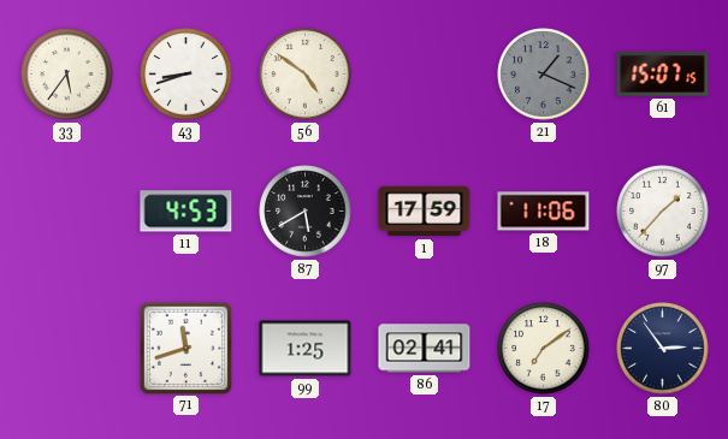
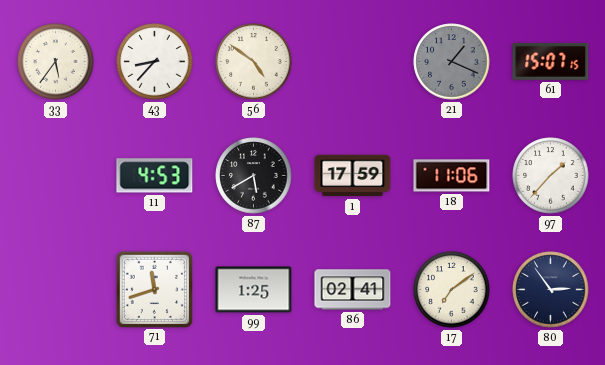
43: 8:42 -> 8:37 (155, 62)
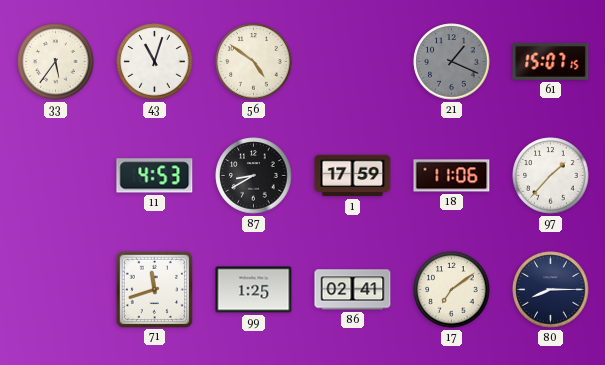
43: 8:37 -> 11:03 (155, 62)
87: 5:40 -> 8:40 (254, 176)
80: 2:54 -> 8:15 (551, 290)
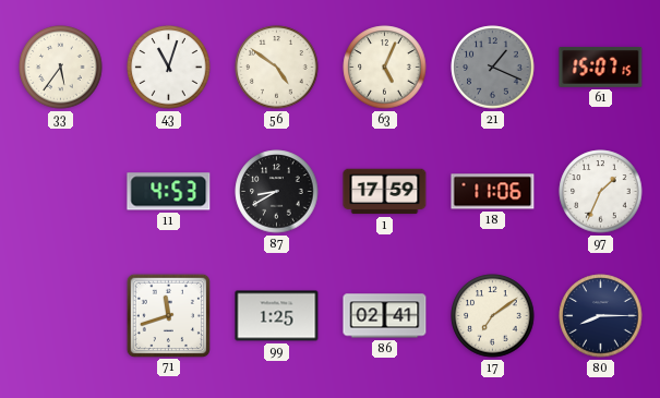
63: none -> 5:04 (385, 68)
97: 1:37 -> 1:34 (601, 192)
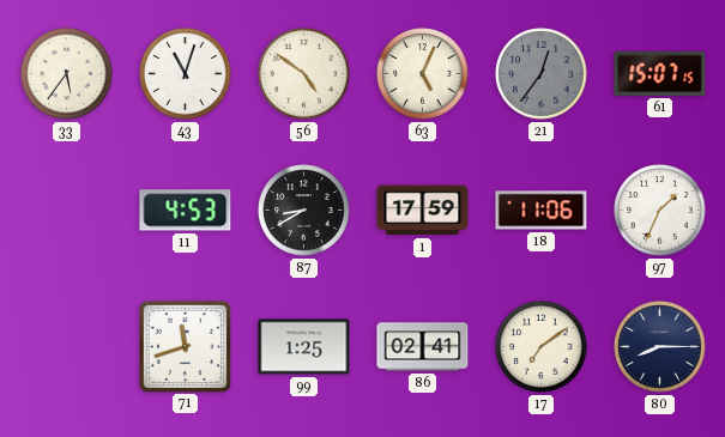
21: 1:19 -> 12:36 (542, 74)
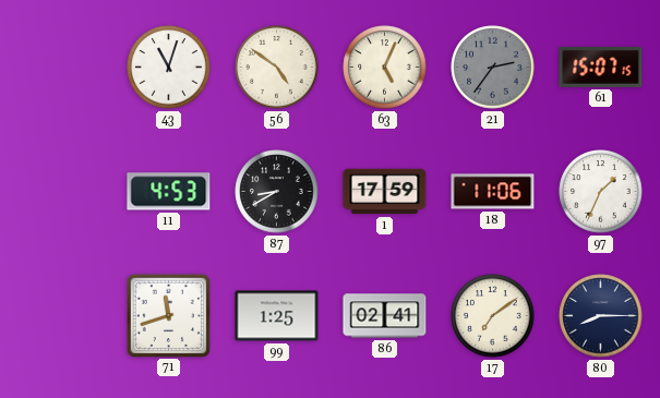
33: 5:36 -> none (67, 74)
21: 12:36 -> 2:36 (493, 68)
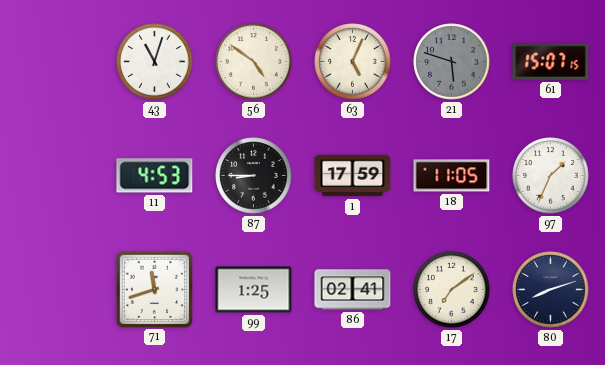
21: 2:36 -> 5:48 (452, 62)
87: 8:40 -> 8:45 (254, 176)
18: 11:06 -> 11:05 (452, 176)
80: 8:15 -> 8:12 (551, 290)
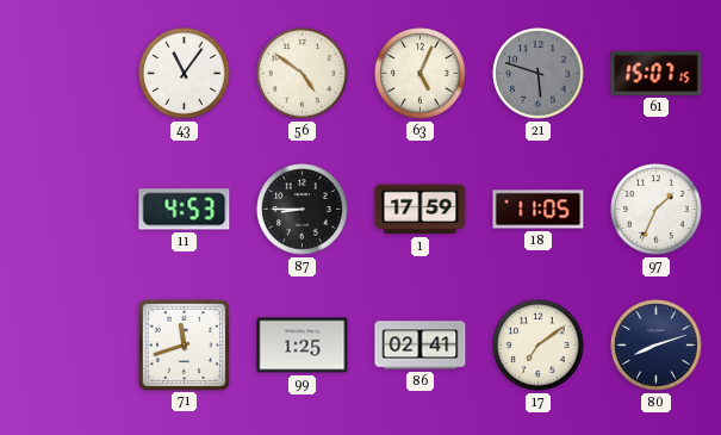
43: 11:03 -> 11:06 (185, 74)
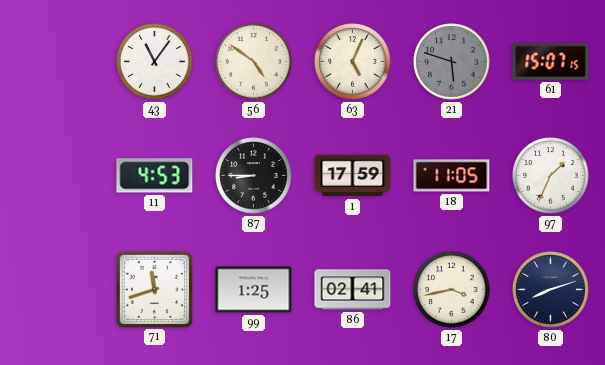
17: 7:09 -> 3:43 (452, 290)
